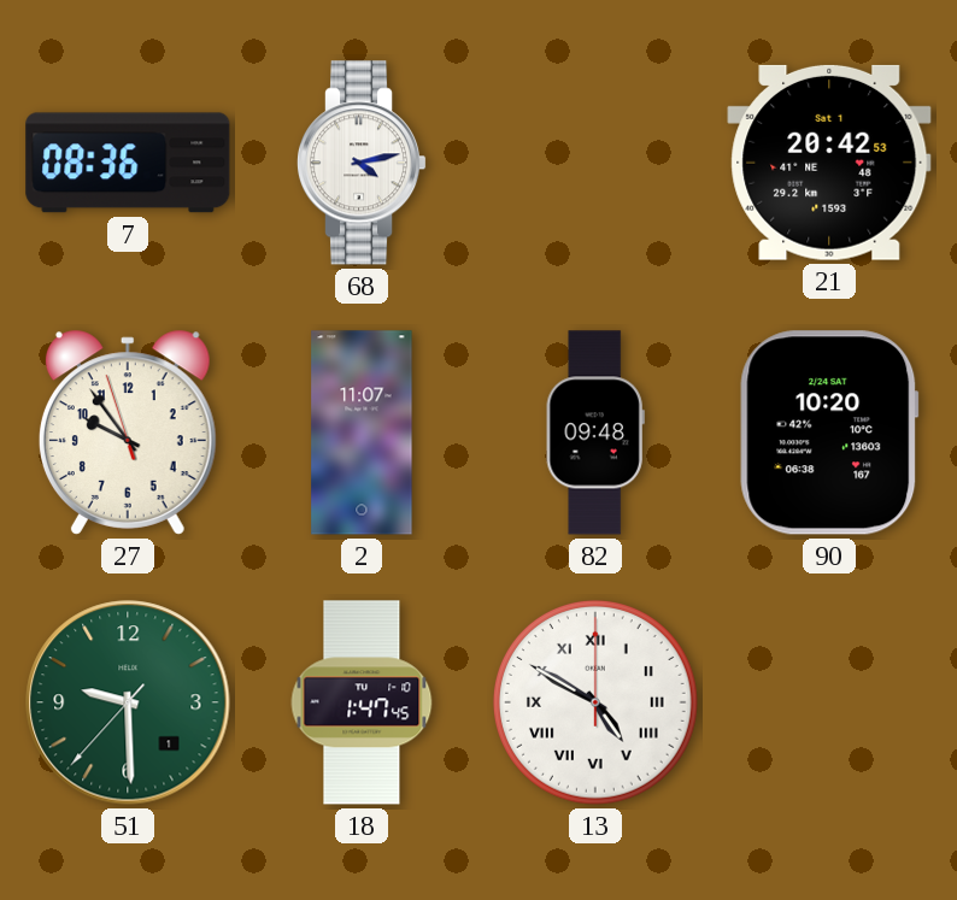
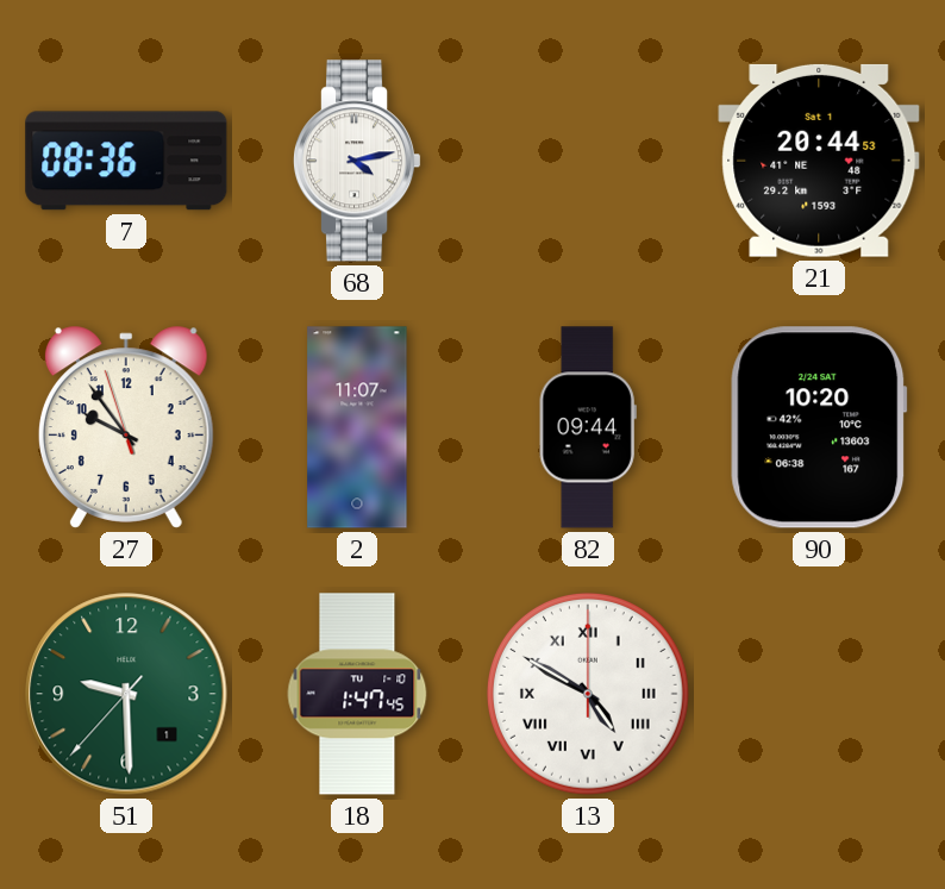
21: 20:42 -> 20:44 (819, 161)
82: 09:48 -> 09:44 (588, 427)
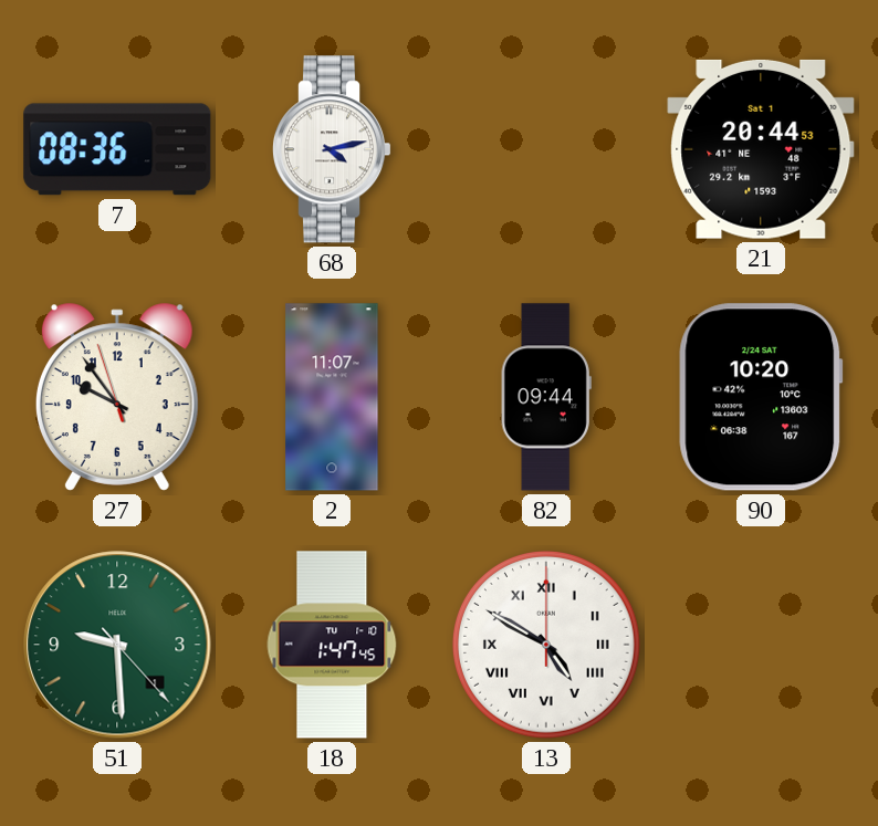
51: 9:29:37 -> 9:29:23 (117, 645)
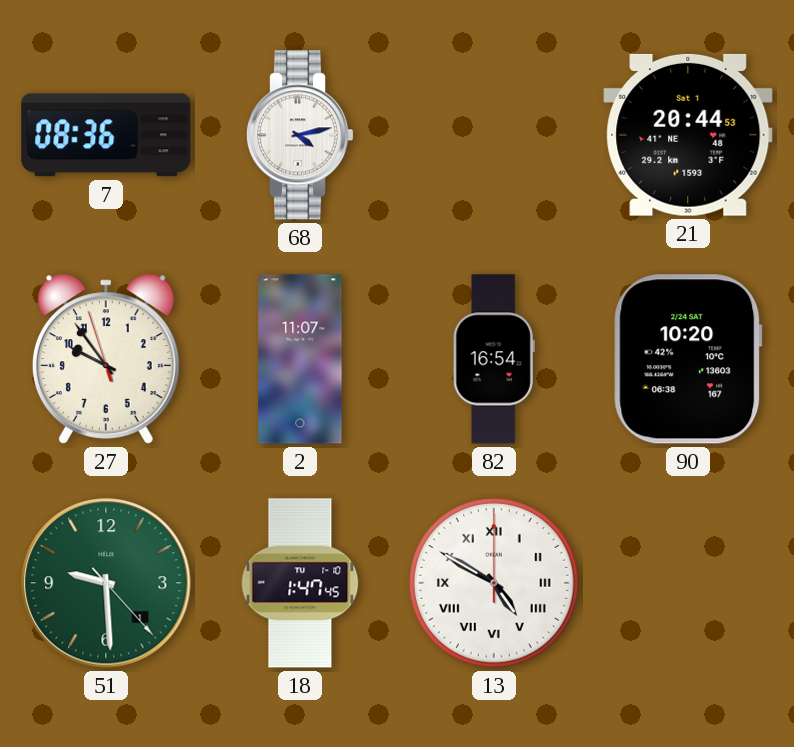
82: 09:44 -> 16:54 (494, 359)
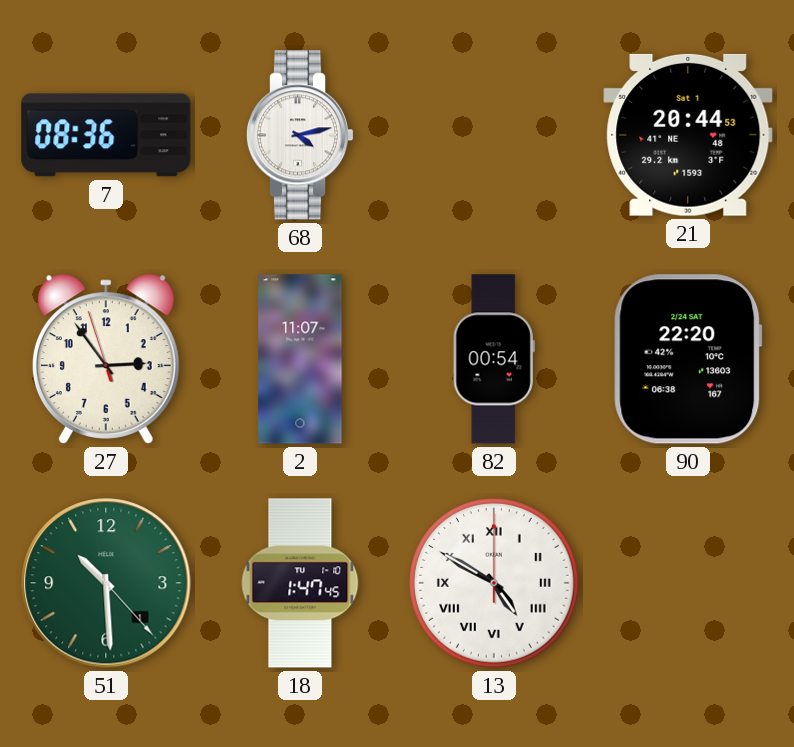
27: 9:53 -> 2:53 (106, 359)
82: 16:54 -> 00:54 (494, 359)
90: 10:20 -> 22:20 (688, 359)
51: 9:29 -> 10:29 (106, 583)
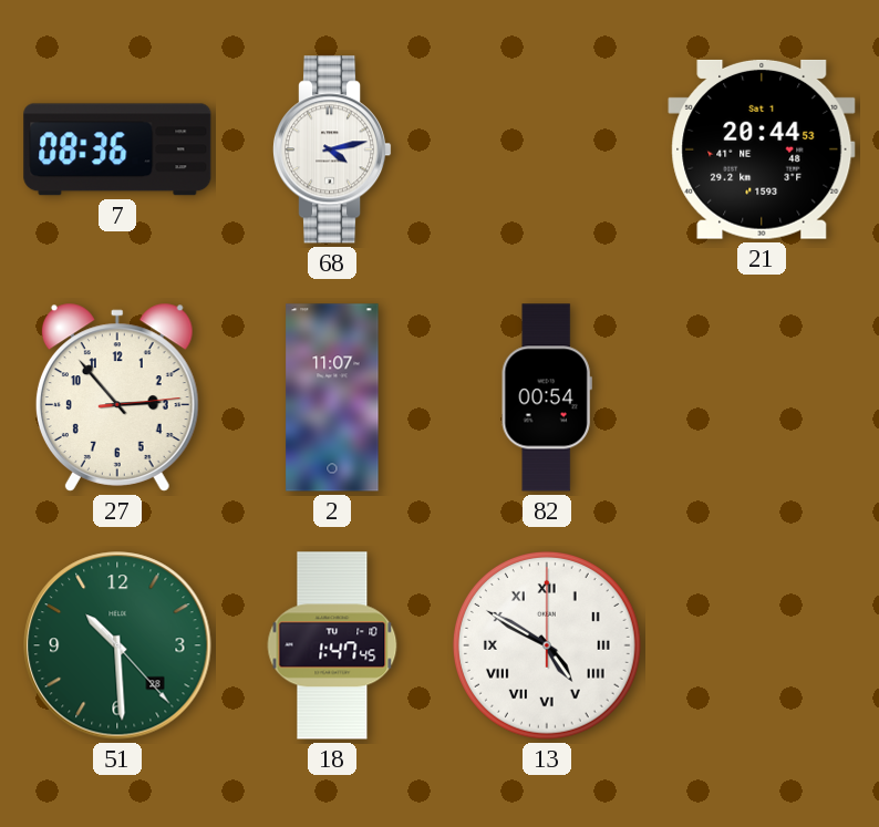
27: 2:53:57 -> 2:53:14 (117, 397)
90: 22:20 -> none (688, 359)
51 date: 1 -> 28 (117, 645)
